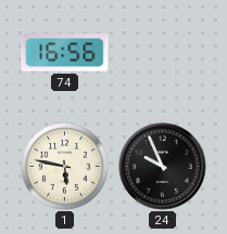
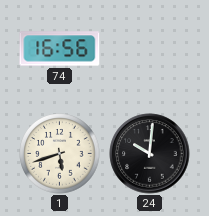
1: 5:47 -> 5:42 (60, 154)
24: 9:56 -> 10:01 (150, 154)
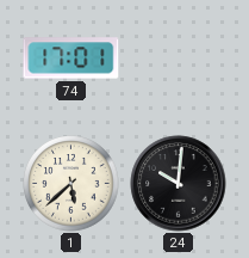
74: 16:56 -> 17:01 (71, 59)
1: 5:42 -> 5:38 (71, 184)
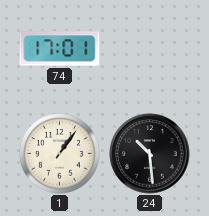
1: 5:38 -> 1:06 (60, 154)
24: 10:01 -> 10:29 (150, 154)
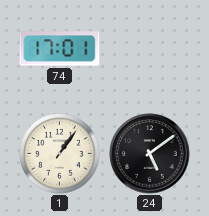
24: 10:29 -> 5:09 (150, 154)
